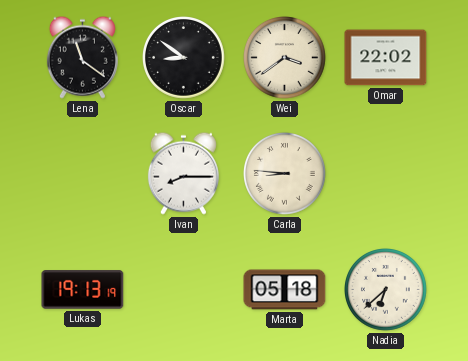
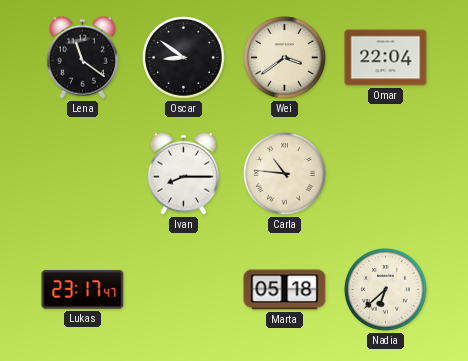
Omar: 22:02 -> 22:04 (386, 58)
Carla: 8:46 -> 10:46 (285, 174)
Lukas: 19:13 -> 23:17 (83, 290)
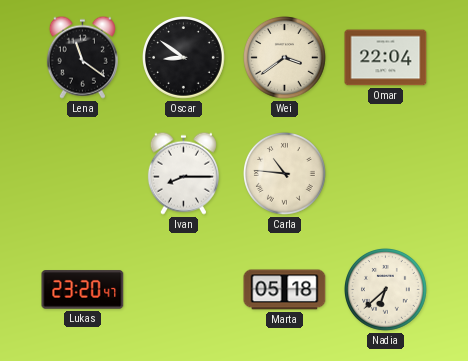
Lukas: 23:17 -> 23:20 (83, 290)
